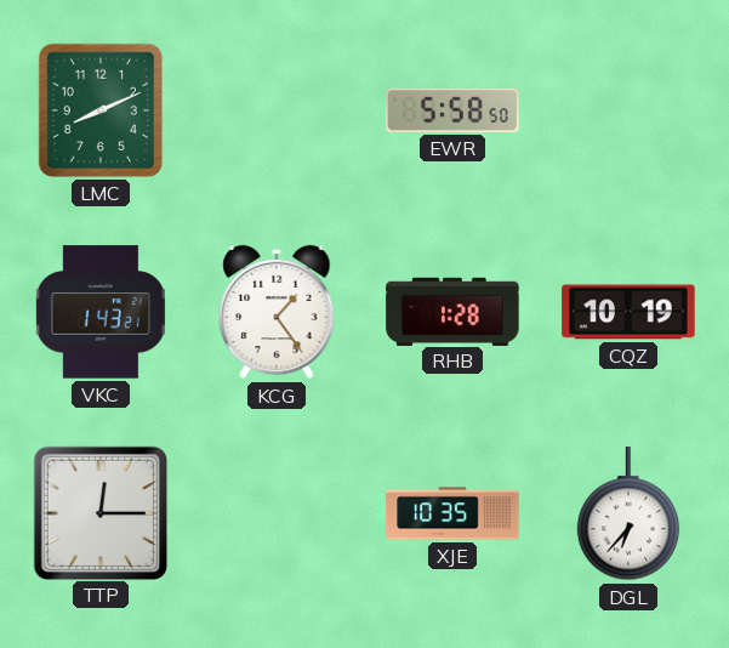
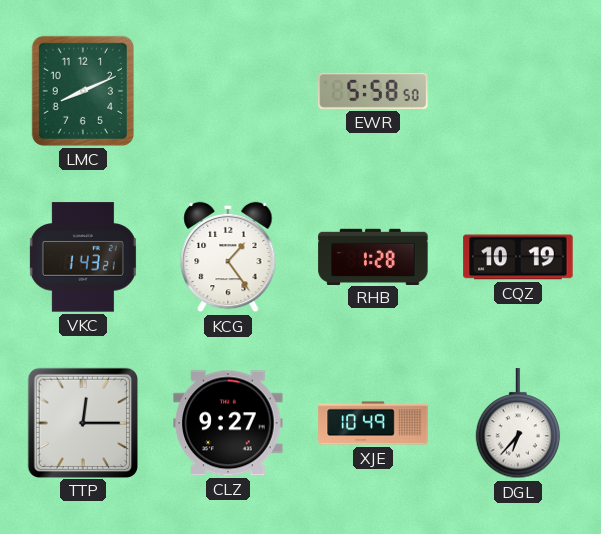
CLZ: none -> 9:27 (228, 423)
XJE: 10:35 -> 10:49 (373, 423)
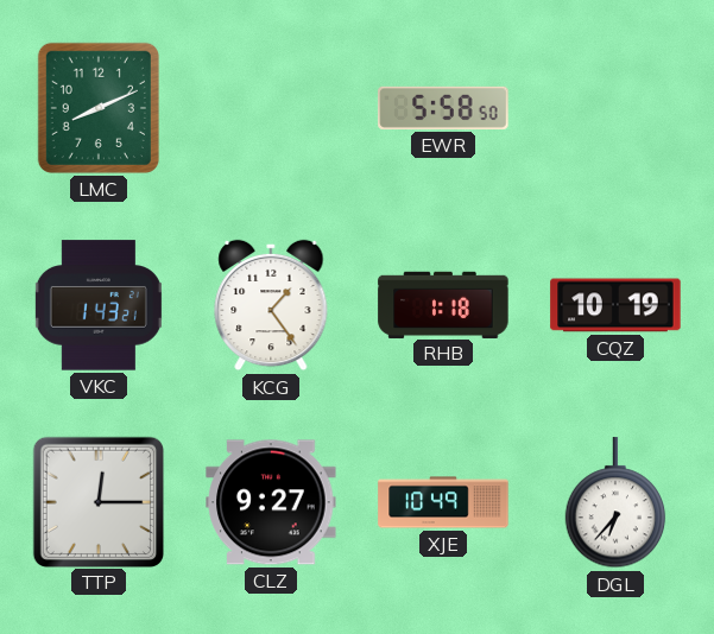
RHB: 1:28 -> 1:18 (443, 304)
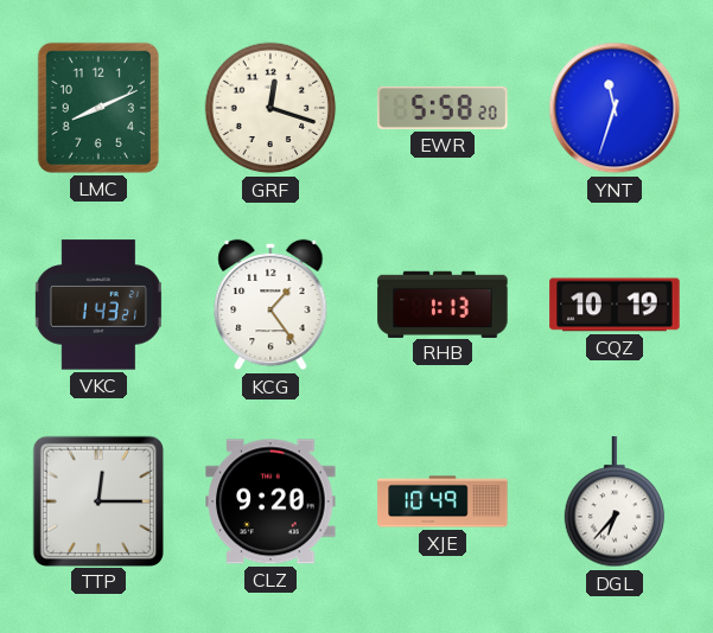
GRF: none -> 12:18 (270, 108)
EWR: 5:58:50 -> 5:58:20 (443, 108)
YNT: none -> 11:33 (615, 108)
RHB: 1:18 -> 1:13 (443, 303)
CLZ: 9:27 -> 9:20 (270, 501)
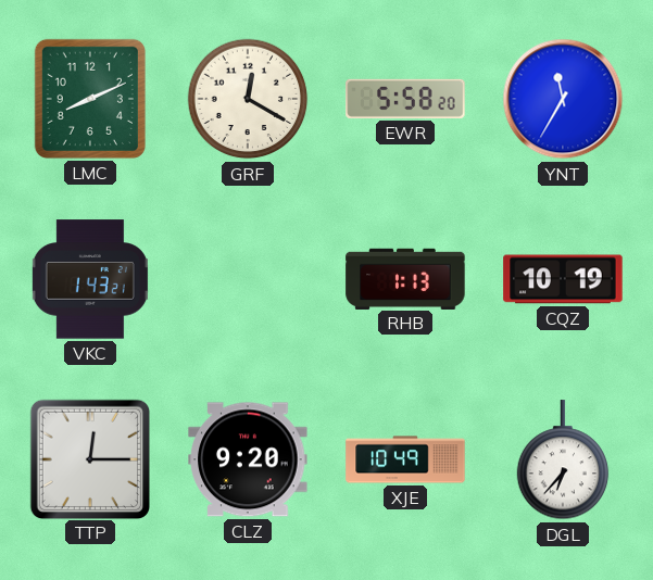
GRF: 12:18 -> 12:20 (248, 99)
YNT: 11:33 -> 11:35 (563, 99)
KCG: 1:24 -> none (270, 305)
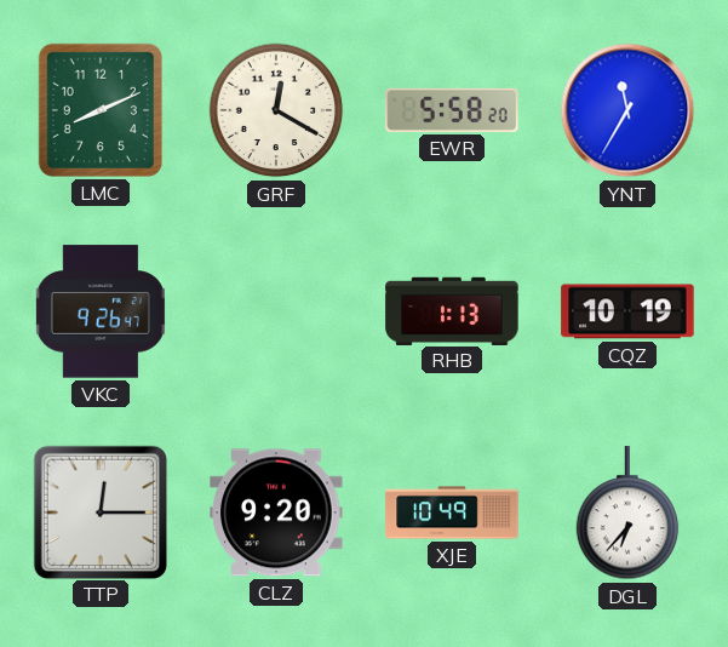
VKC: 1:43 -> 9:26 (101, 311)
